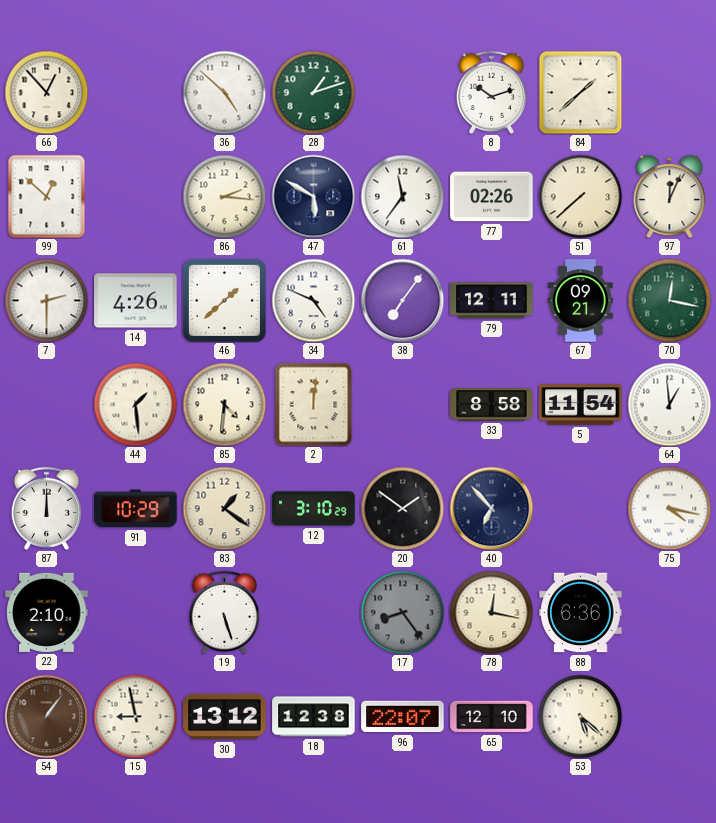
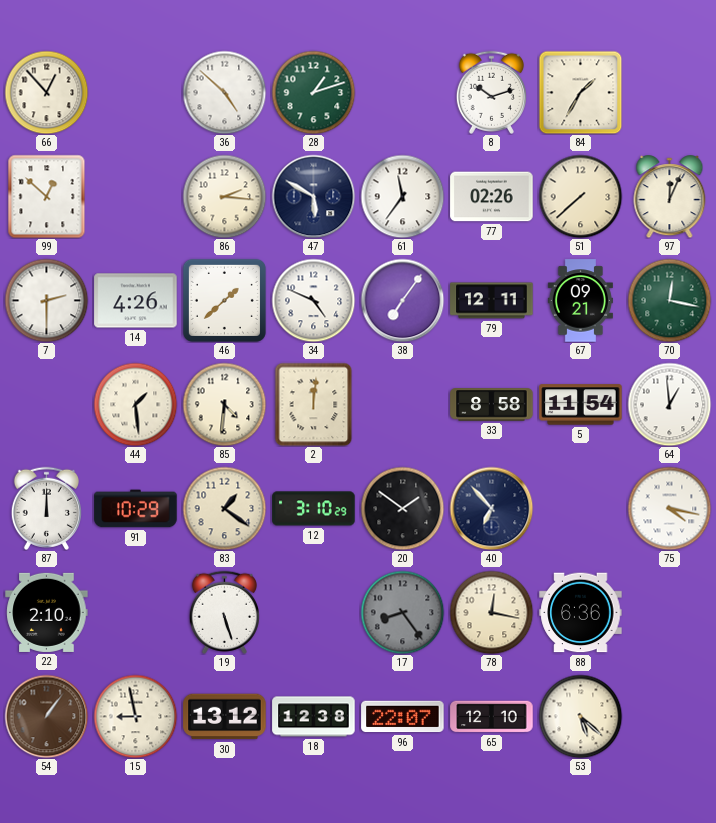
84: 1:38 -> 1:35 (580, 92)
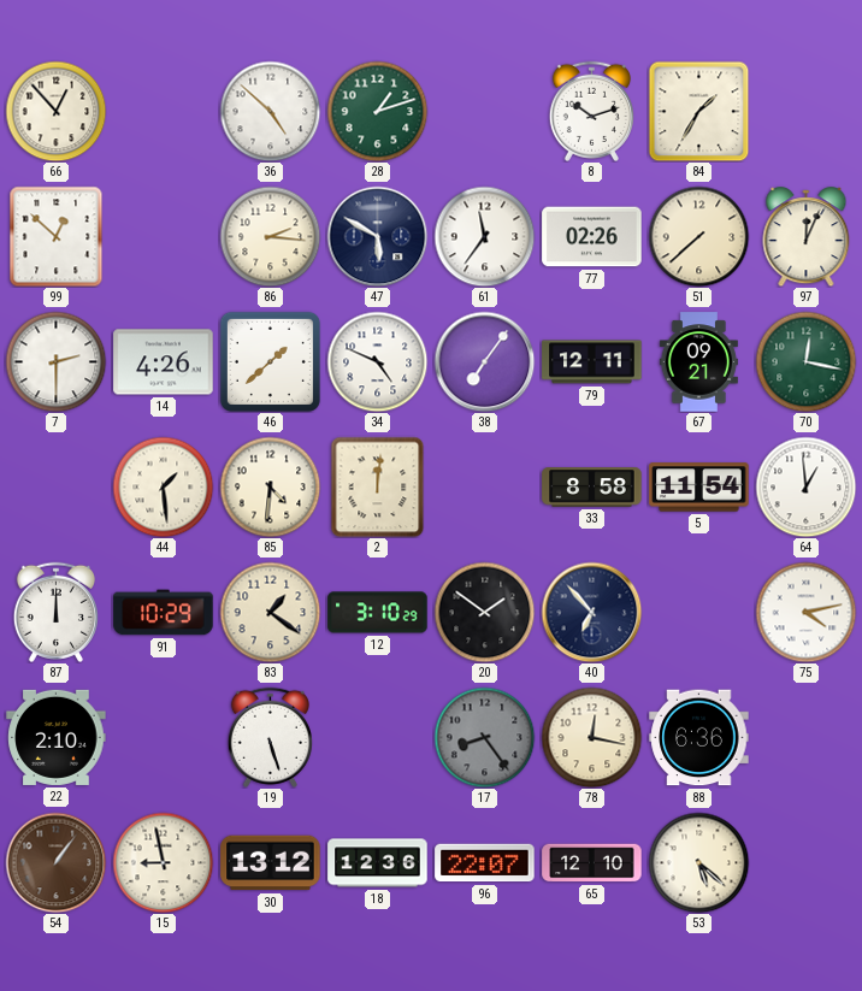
75: 4:17 -> 4:13 (805, 612)
18: 12:38 -> 12:36 (378, 863)
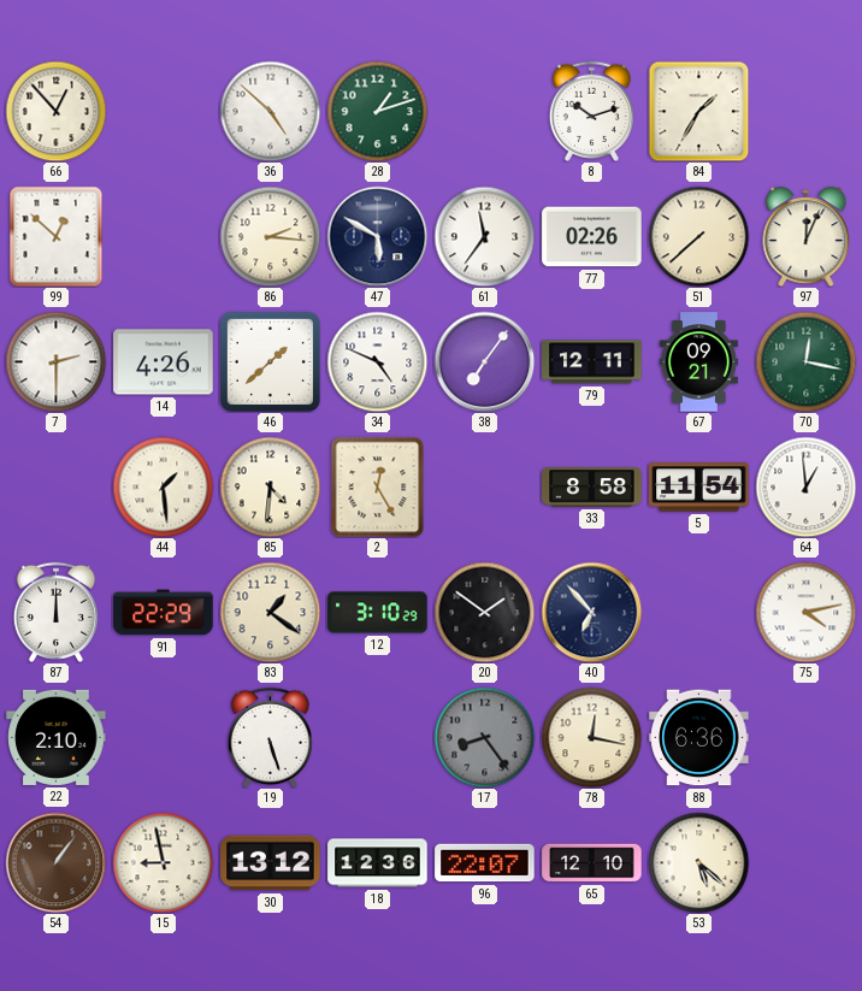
2: 12:01 -> 12:25 (378, 486)
91: 10:29 -> 22:29 (164, 613)
